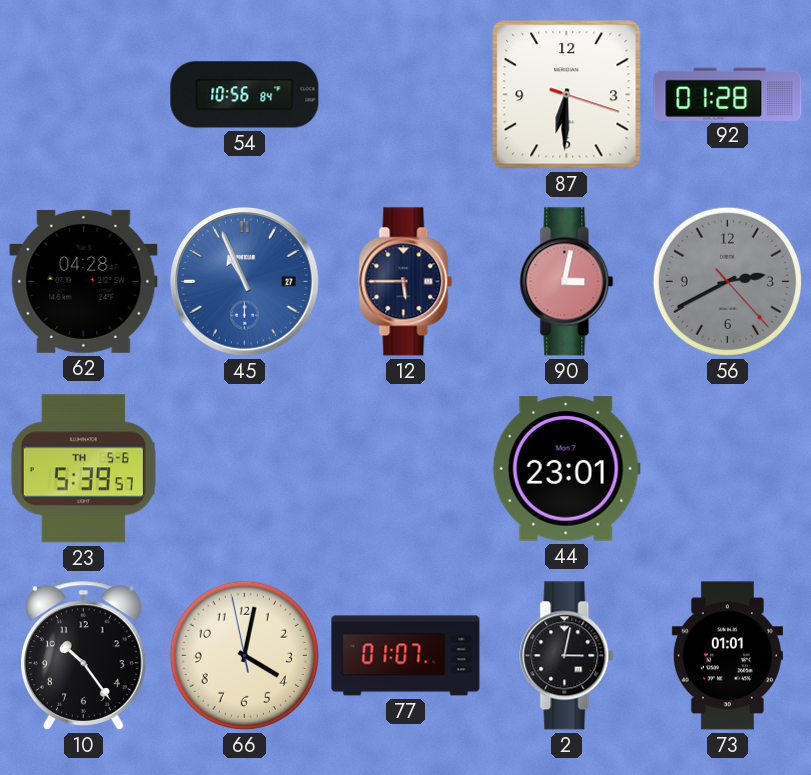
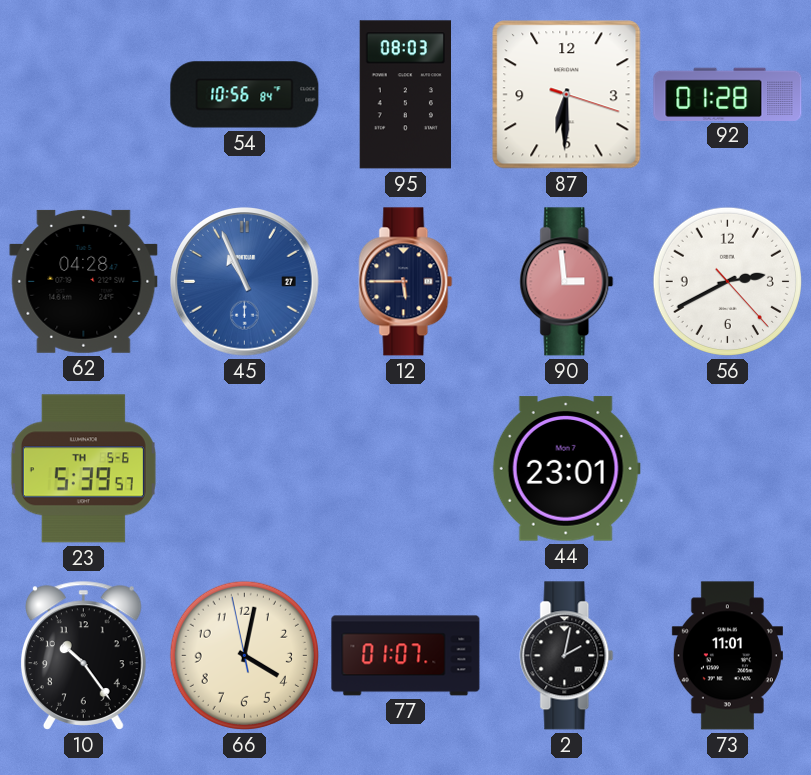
95: none -> 08:03 (405, 95)
90: 3:02 -> 2:59 (567, 282)
56 dial: grey -> white (727, 281)
2: 3:02 -> 2:02 (567, 656)
73: 01:01 -> 11:01 (727, 656)
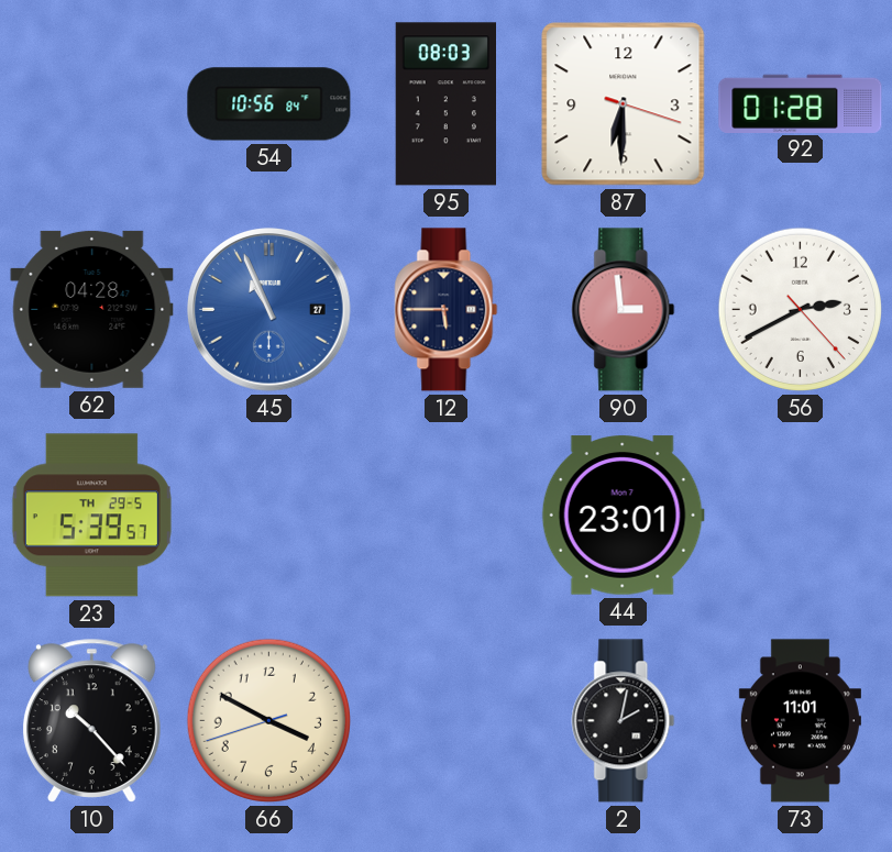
23 date: TH 5-6 -> TH 29-5 (91, 516)
10: 10:24 -> 10:23 (91, 720)
66: 4:01 -> 3:49 (268, 720)
77: 01:07 -> none (406, 656)
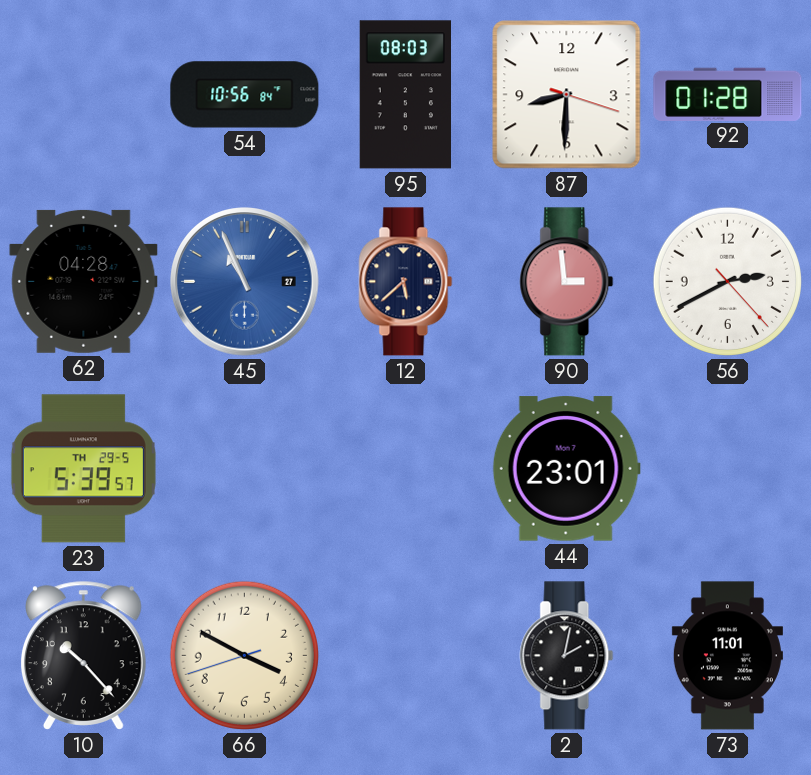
87: 6:30 -> 8:30 (567, 95)
12: 5:45 -> 5:38 (406, 282)
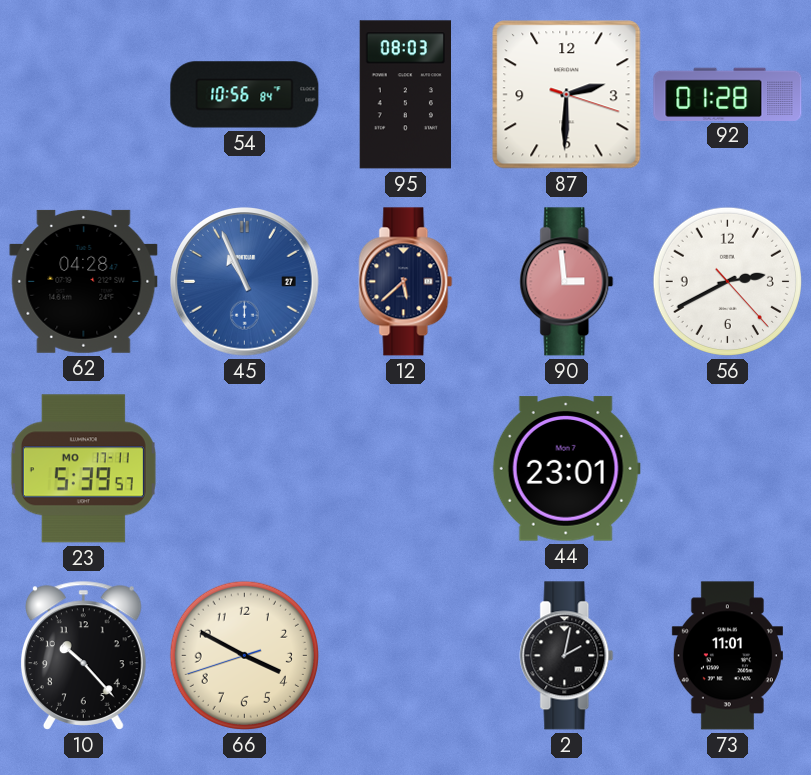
87: 8:30 -> 2:30 (567, 95)
23 date: TH 29-5 -> MO 17-11 (83, 469)
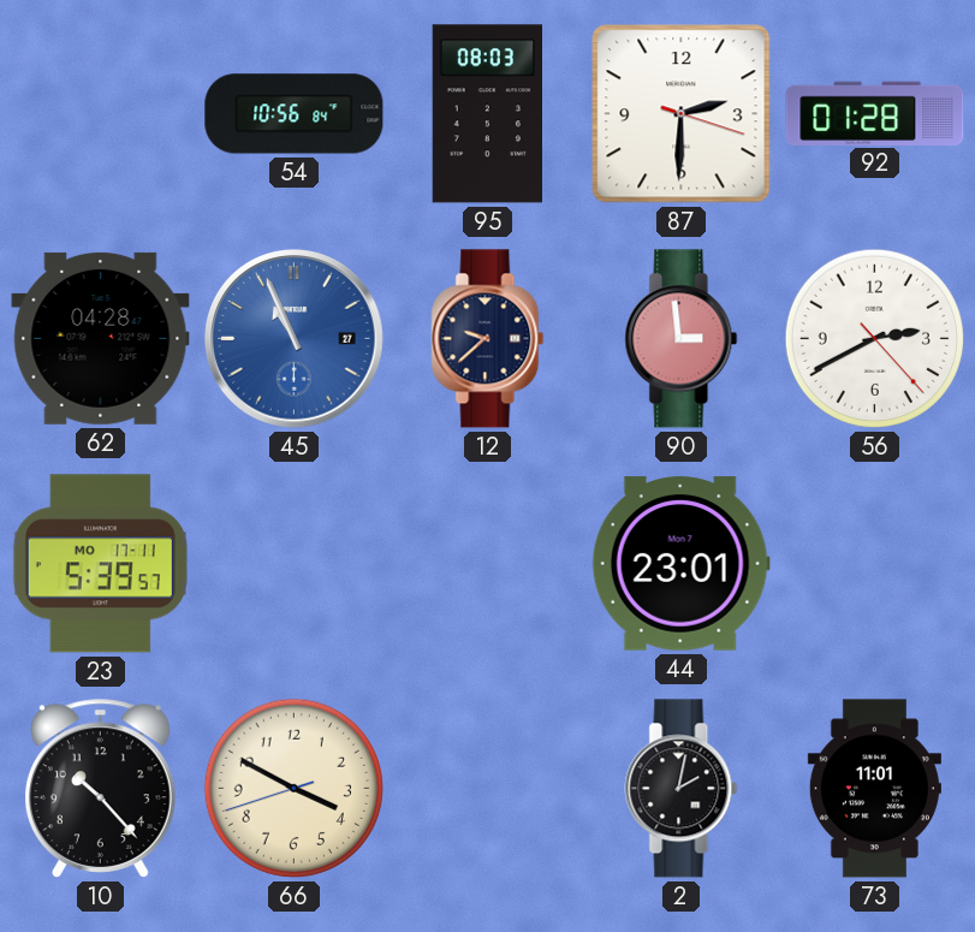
12: 5:38 -> 9:38 (488, 339)
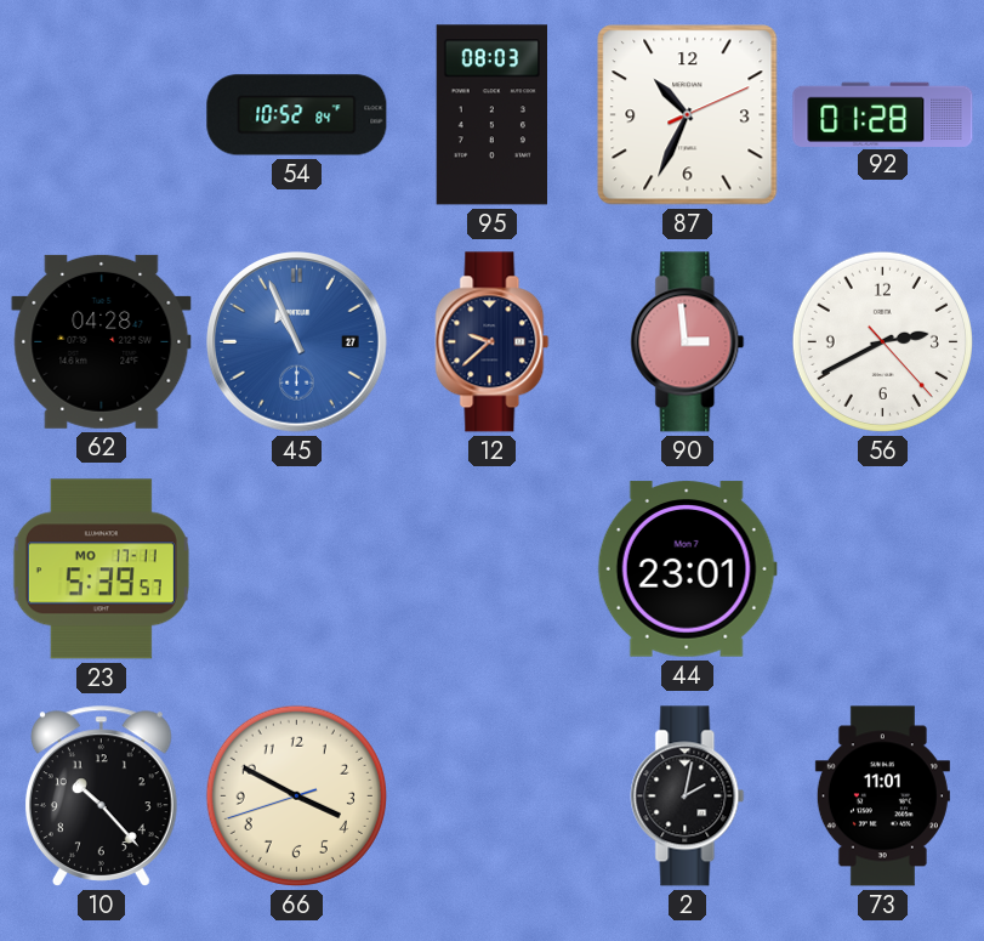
54: 10:56 -> 10:52 (297, 115)
87: 2:30 -> 10:34 (688, 115)
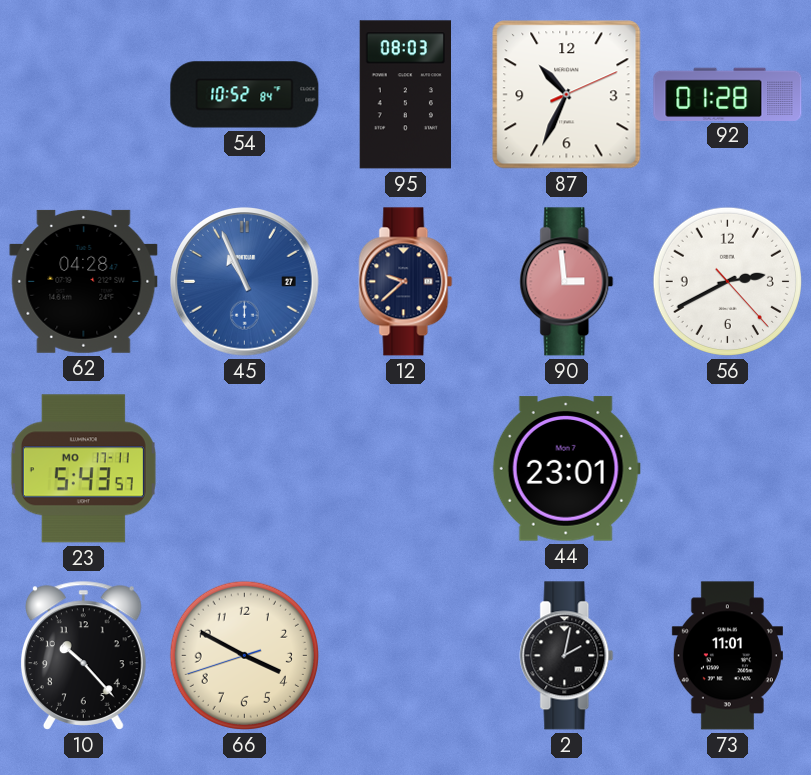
23: 5:39 -> 5:43 (83, 469)
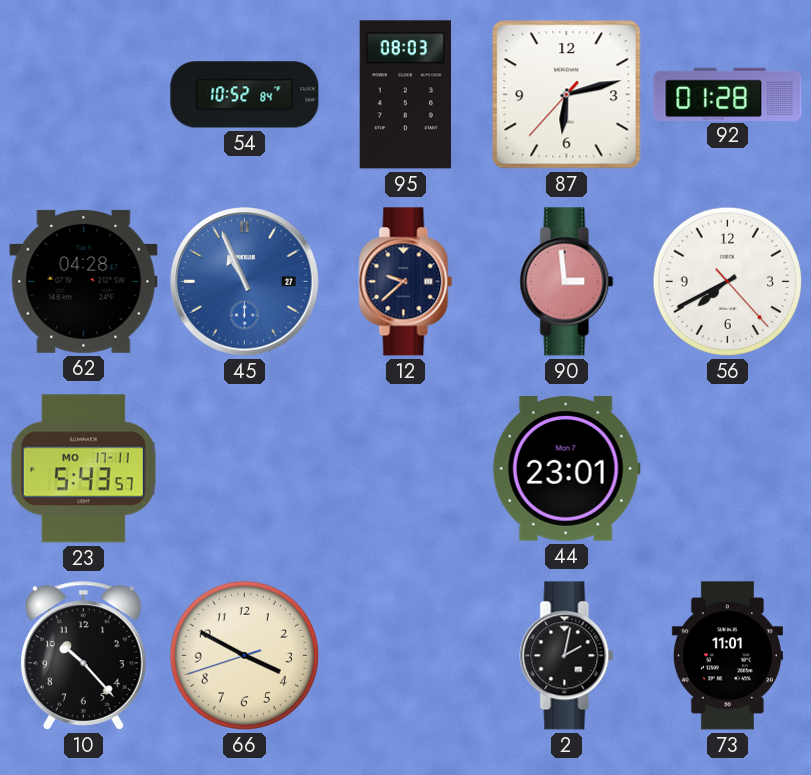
87: 10:34 -> 6:12 (567, 95)
56: 2:40 -> 7:40 (727, 281)
